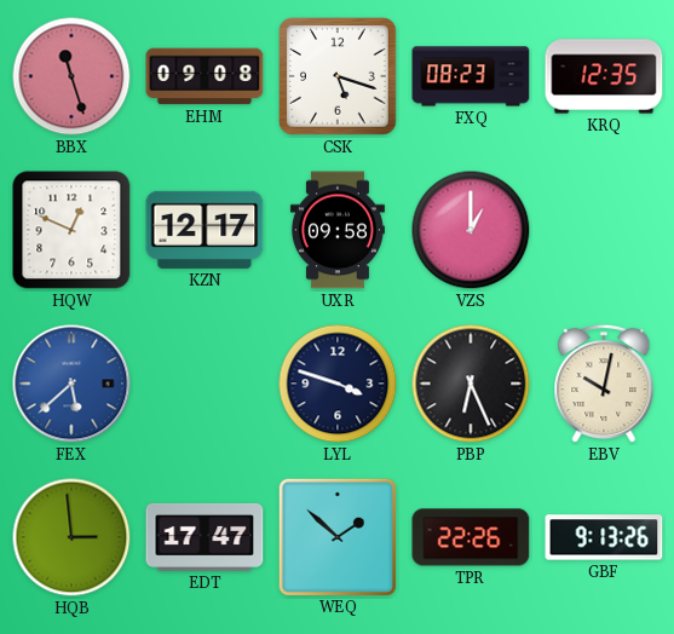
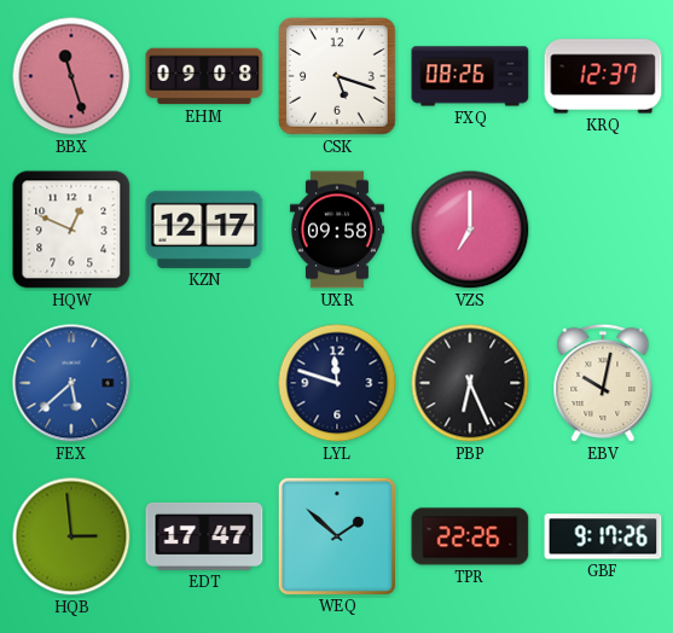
FXQ: 08:23 -> 08:26 (470, 76)
KRQ: 12:35 -> 12:37 (603, 76)
VZS: 1:00 -> 7:00 (470, 230)
LYL: 3:48 -> 11:48 (337, 383)
GBF: 9:13 -> 9:17 (603, 536)
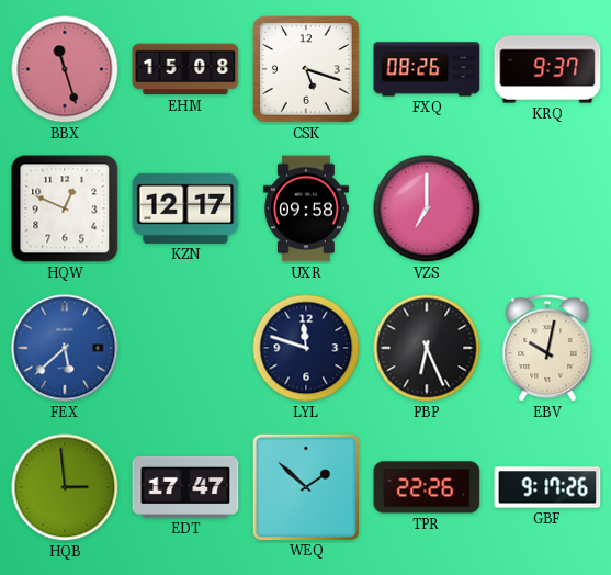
EHM: 09:08 -> 15:08 (185, 69)
KRQ: 12:37 -> 9:37 (547, 69)
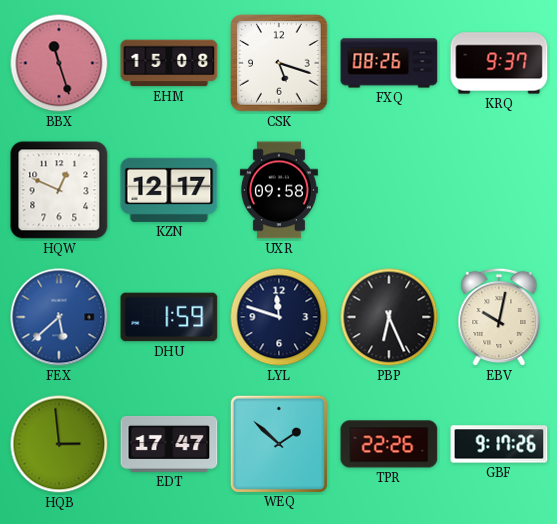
VZS: 7:00 -> none (427, 208)
DHU: none -> 1:59 (169, 317)
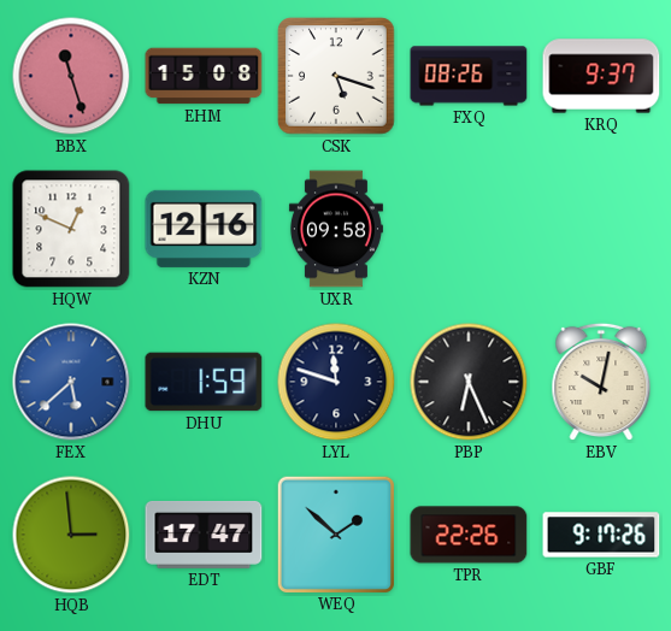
KZN: 12:17 -> 12:16 (204, 229)
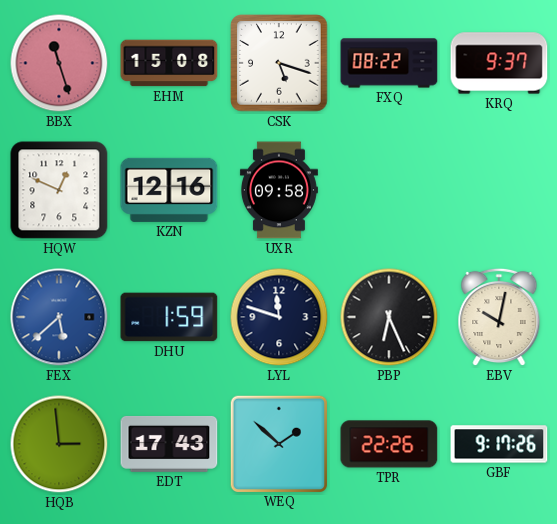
FXQ: 08:26 -> 08:22 (389, 63)
EDT: 17:47 -> 17:43 (169, 444)
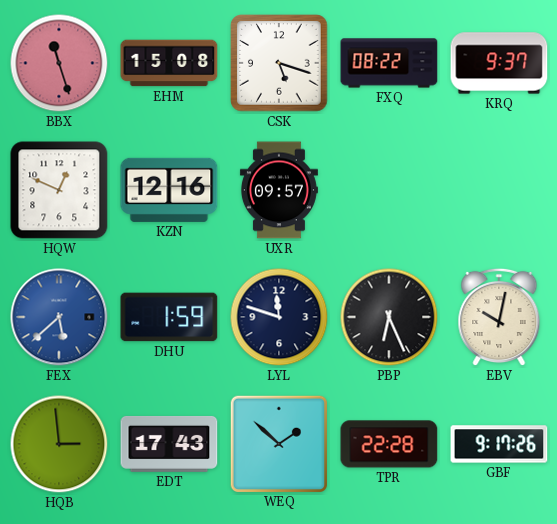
UXR: 09:58 -> 09:57 (279, 190)
TPR: 22:26 -> 22:28 (389, 444)
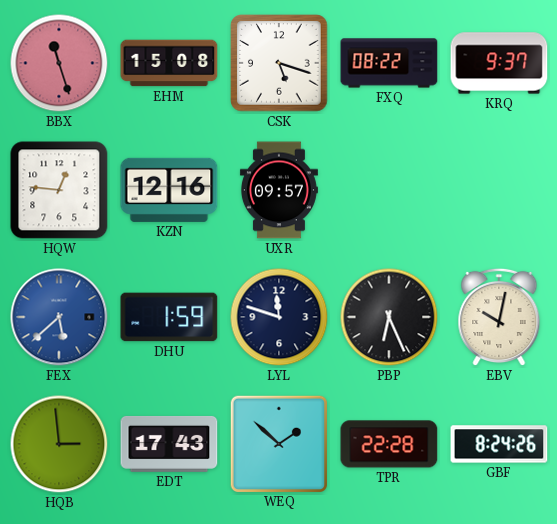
HQW: 12:49 -> 12:46 (59, 190)
GBF: 9:17 -> 8:24 (499, 444)
